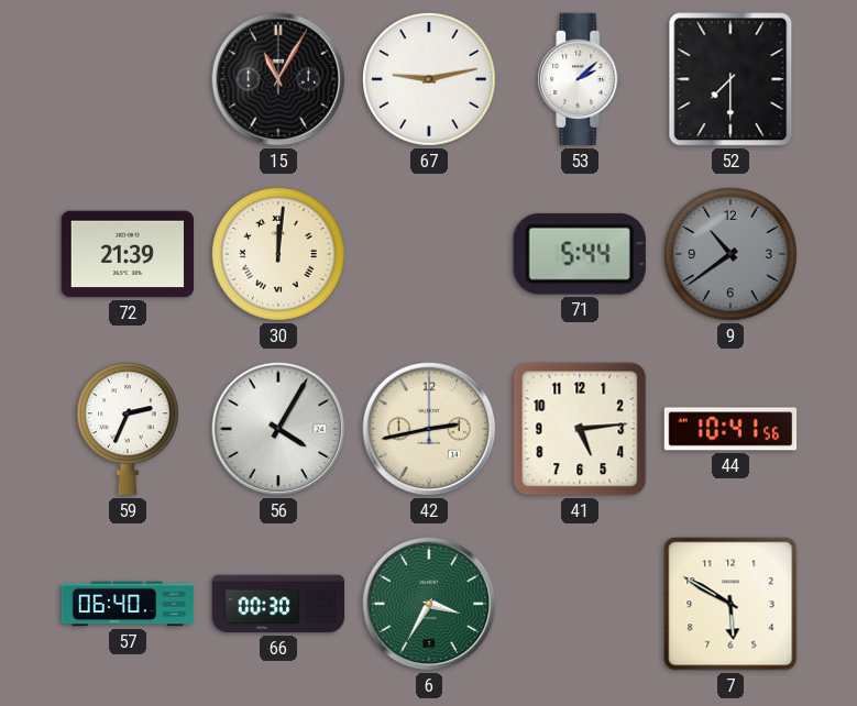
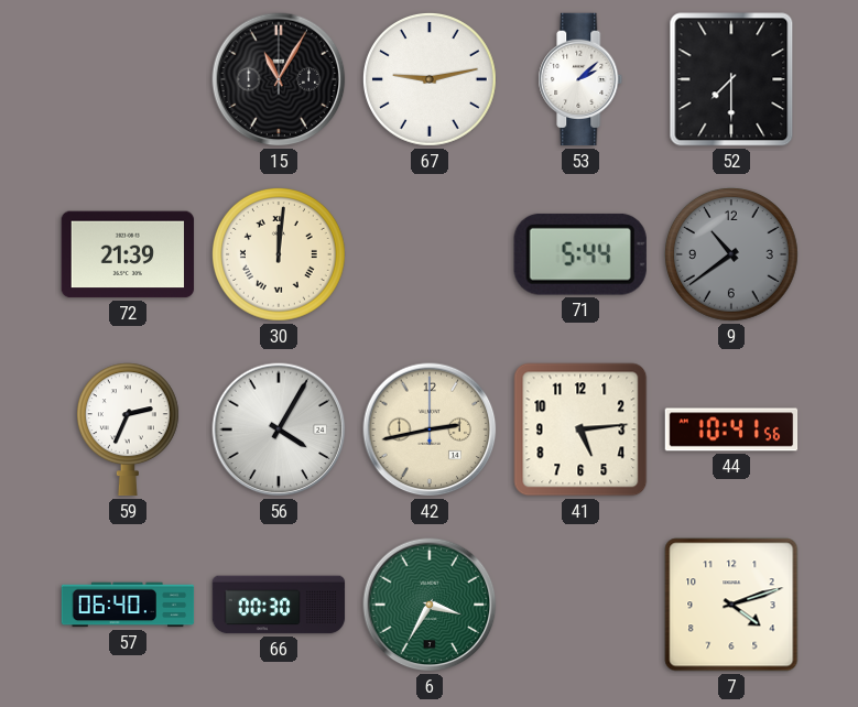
7: 5:50 -> 4:12 (731, 605)
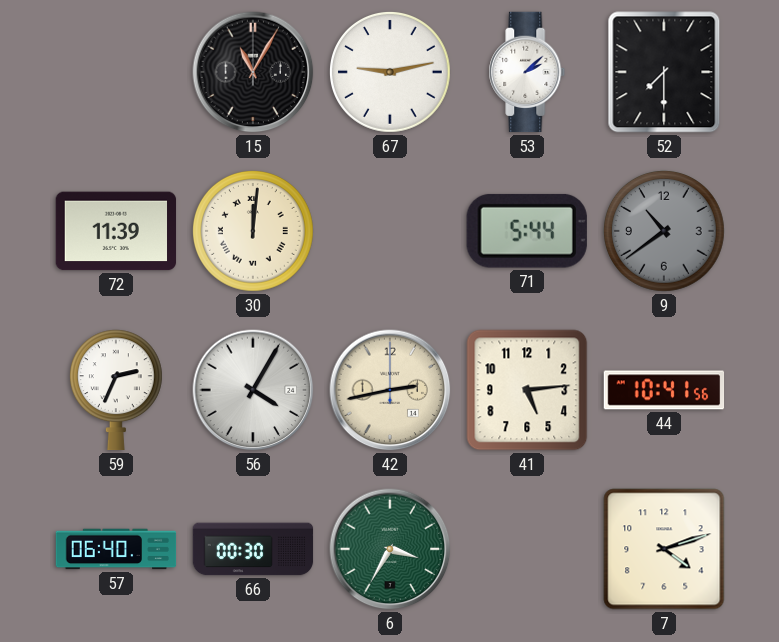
72: 21:39 -> 11:39 (116, 231)
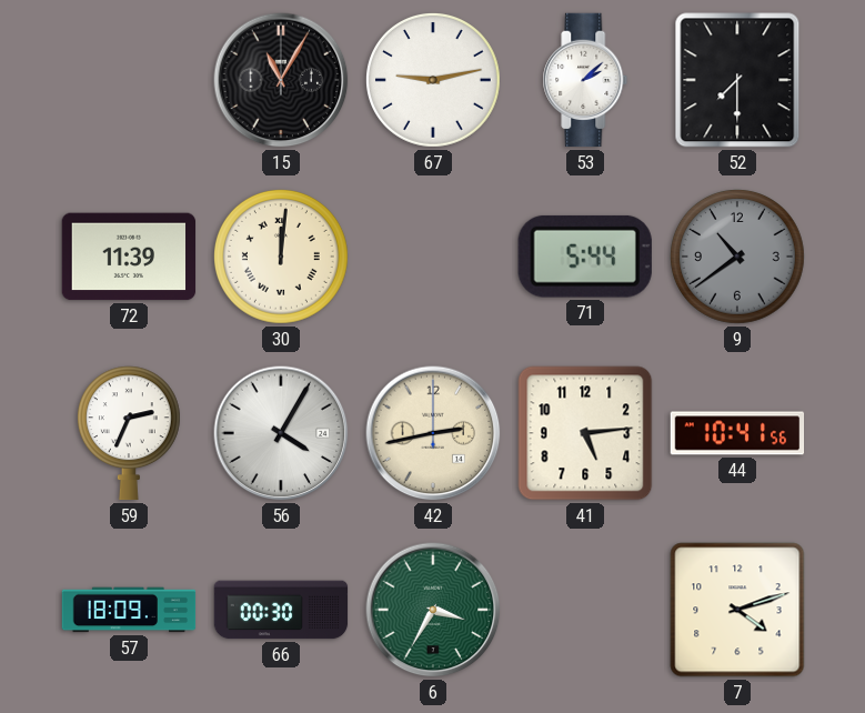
57: 06:40 -> 18:09 (129, 610)
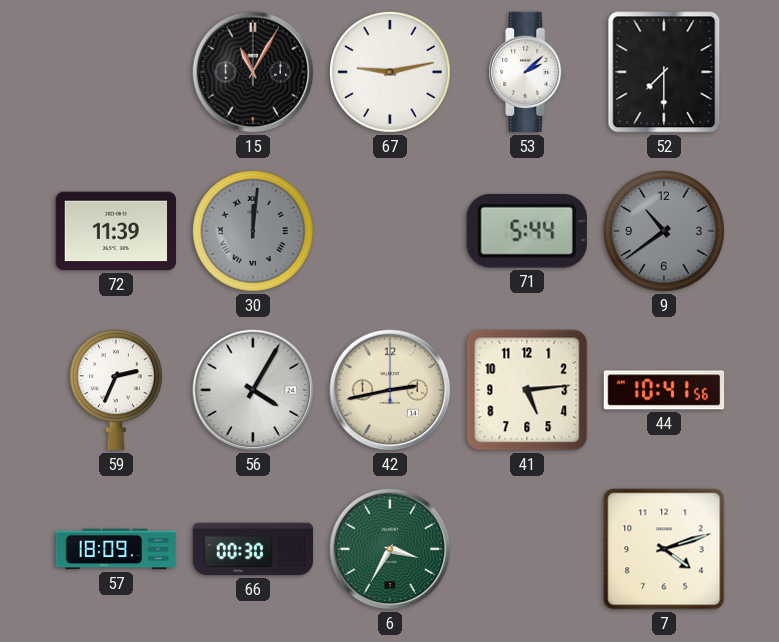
30 dial: cream -> grey (253, 231)
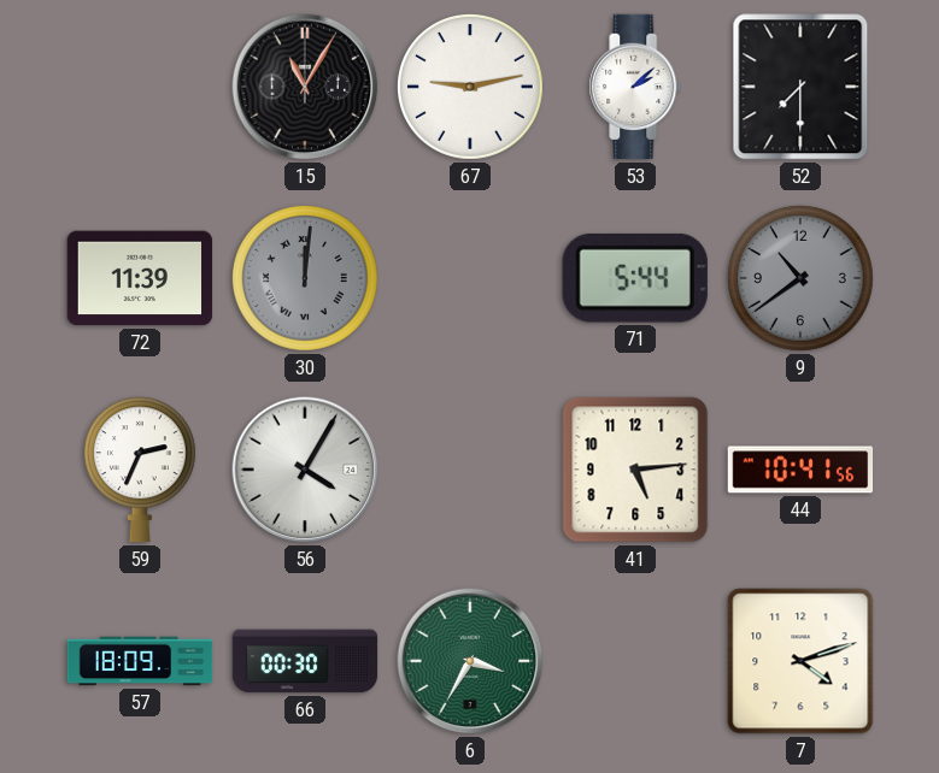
42: 2:43 -> none (390, 390)
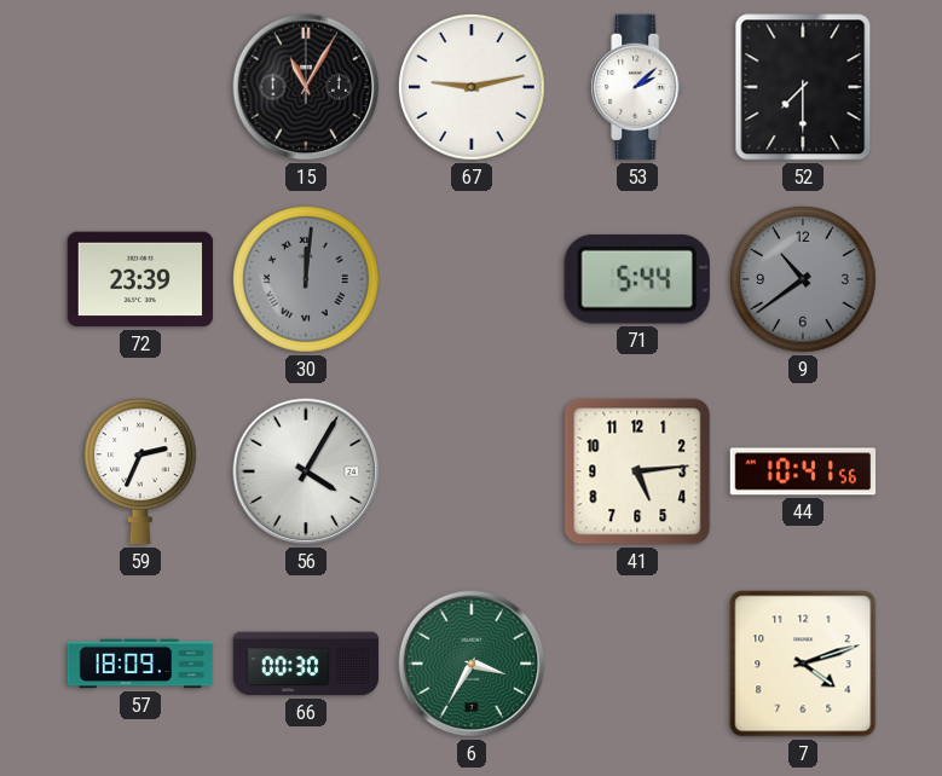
72: 11:39 -> 23:39 (140, 279)
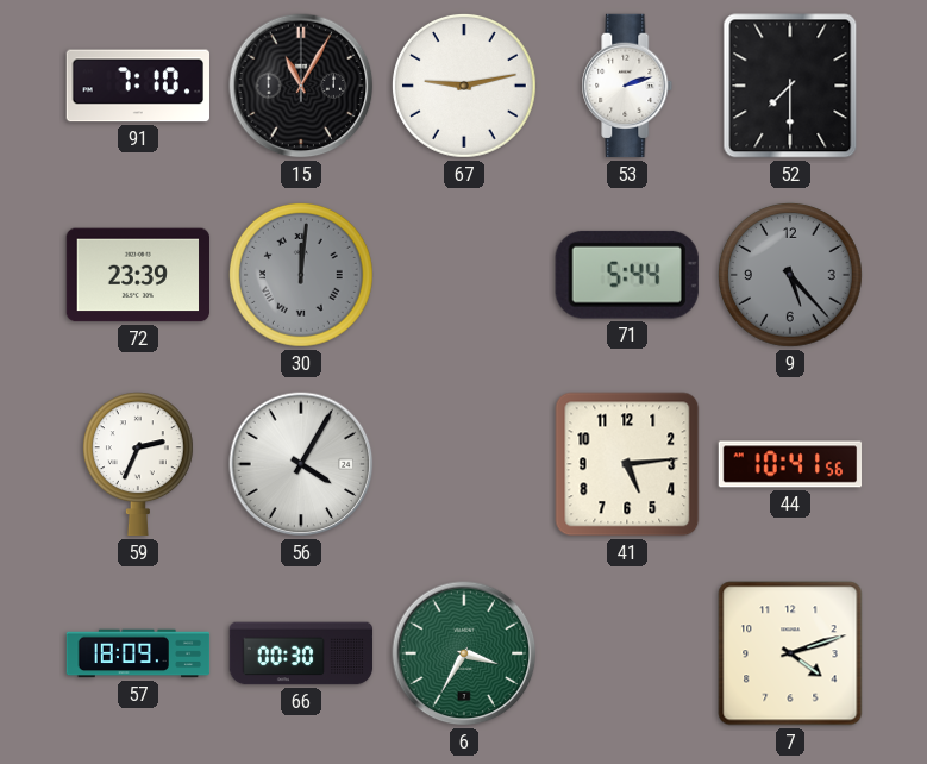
91: none -> 7:10 (137, 86)
53: 2:08 -> 2:12 (627, 86)
9: 10:39 -> 5:23 (790, 275)
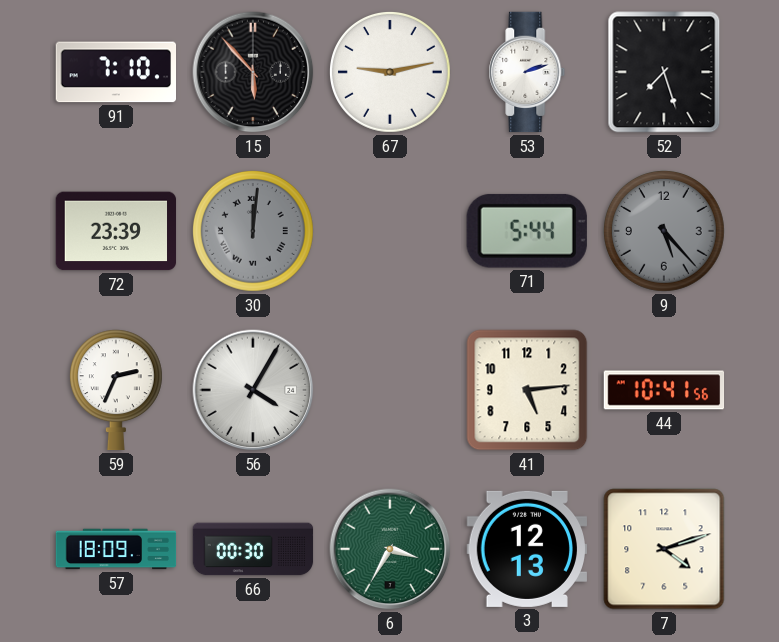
15: 11:05 -> 5:53 (253, 72)
52: 7:30 -> 7:27 (664, 72)
3: none -> 12:13 (526, 549)
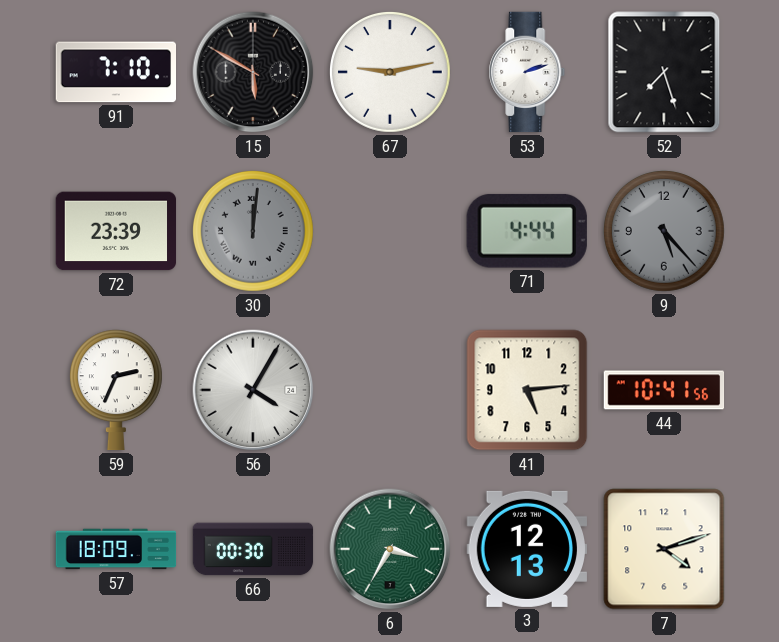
15: 5:53 -> 5:50 (253, 72)
71: 5:44 -> 4:44 (527, 231)
